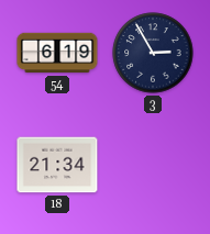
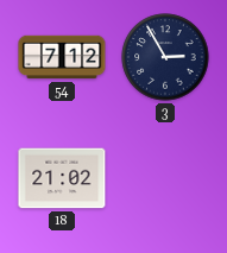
54: 6:19 -> 7:12 (62, 57)
18: 21:34 -> 21:02 (62, 178)
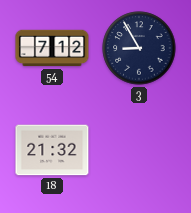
3: 2:55 -> 8:55 (139, 48)
18: 21:02 -> 21:32 (52, 150)
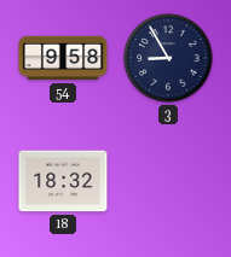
54: 7:12 -> 9:58 (63, 58)
18: 21:32 -> 18:32 (63, 181)
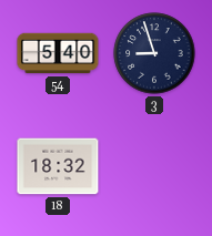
54: 9:58 -> 5:40 (58, 53)
3: 8:55 -> 8:57 (154, 53)
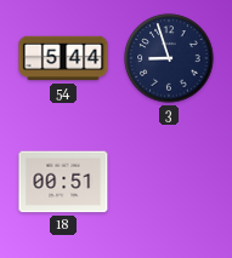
54: 5:40 -> 5:44 (63, 58)
18: 18:32 -> 00:51 (63, 182)
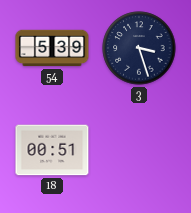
54: 5:44 -> 5:39 (52, 48)
3: 8:57 -> 3:27 (139, 48)
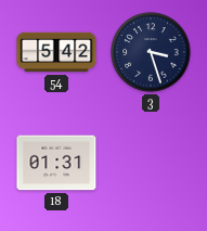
54: 5:39 -> 5:42 (56, 52)
18: 00:51 -> 01:31 (56, 163)
